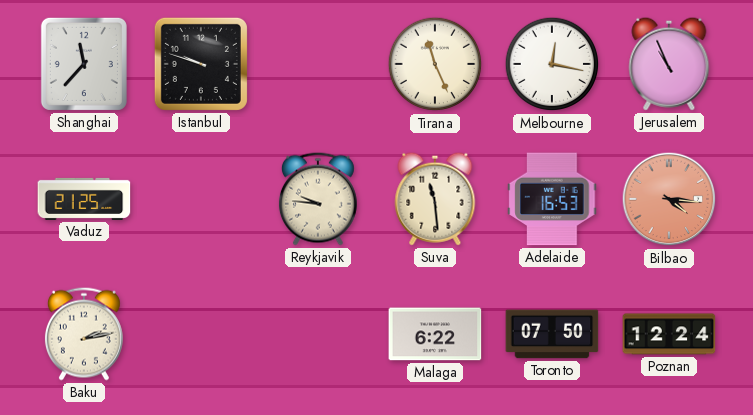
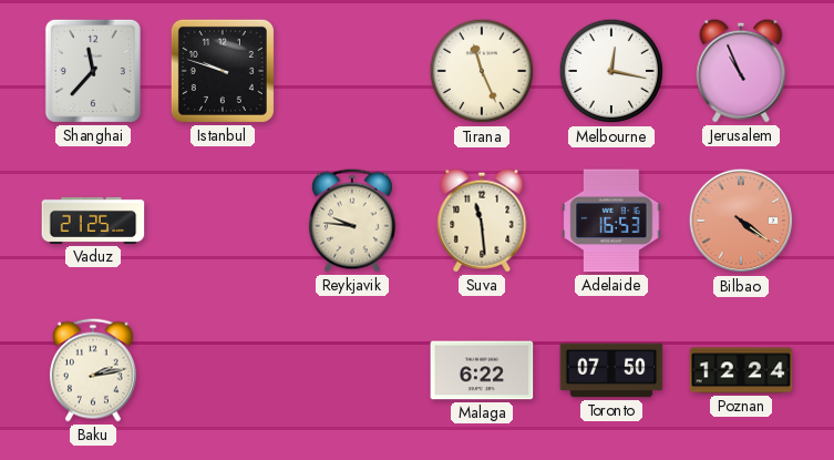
Bilbao: 4:16 -> 4:21 (741, 221)
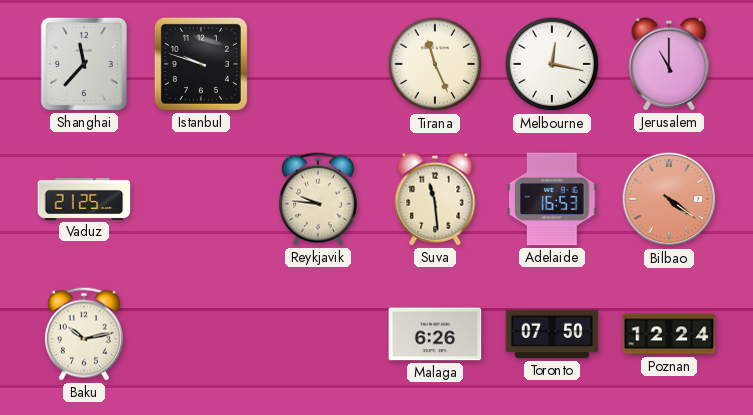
Jerusalem: 10:56 -> 11:00 (669, 64)
Baku: 2:13 -> 10:13 (84, 334)
Malaga: 6:22 -> 6:26 (435, 334)
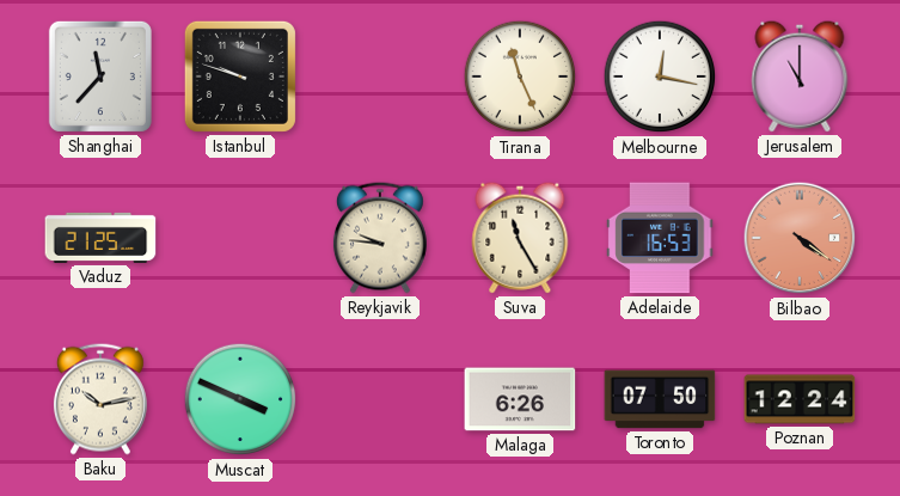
Suva: 11:29 -> 11:25 (520, 238)
Muscat: none -> 3:49 (240, 399)
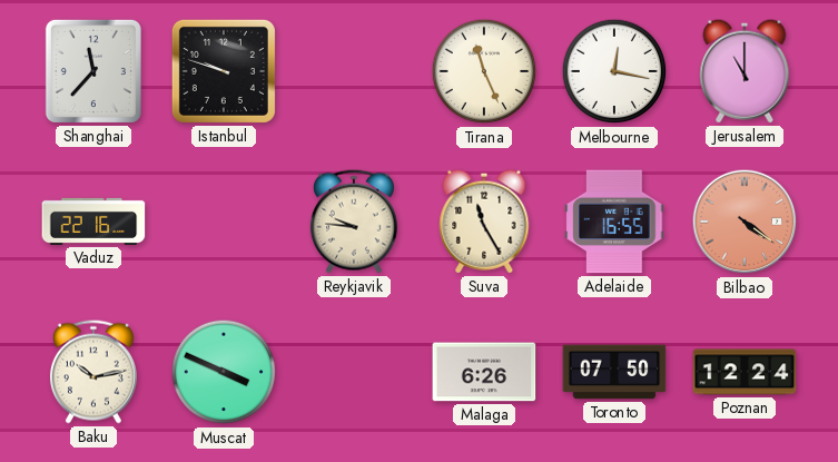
Vaduz: 21:25 -> 22:16 (93, 222)
Adelaide: 16:53 -> 16:55 (614, 222)
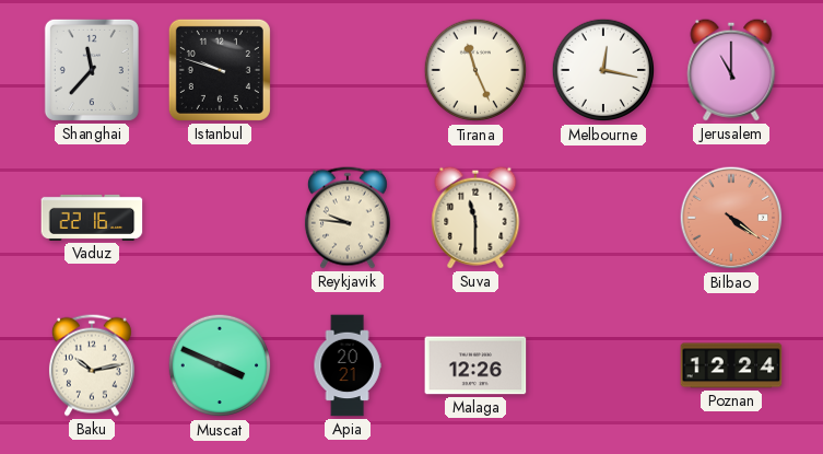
Suva: 11:25 -> 11:30 (475, 218)
Adelaide: 16:55 -> none (614, 222)
Apia: none -> 20:21 (348, 365)
Malaga: 6:26 -> 12:26 (475, 365)
Toronto: 07:50 -> none (614, 372)
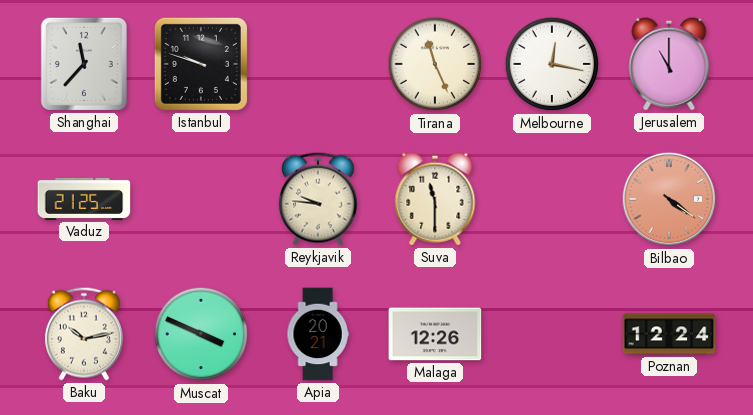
Vaduz: 22:16 -> 21:25 (84, 199)
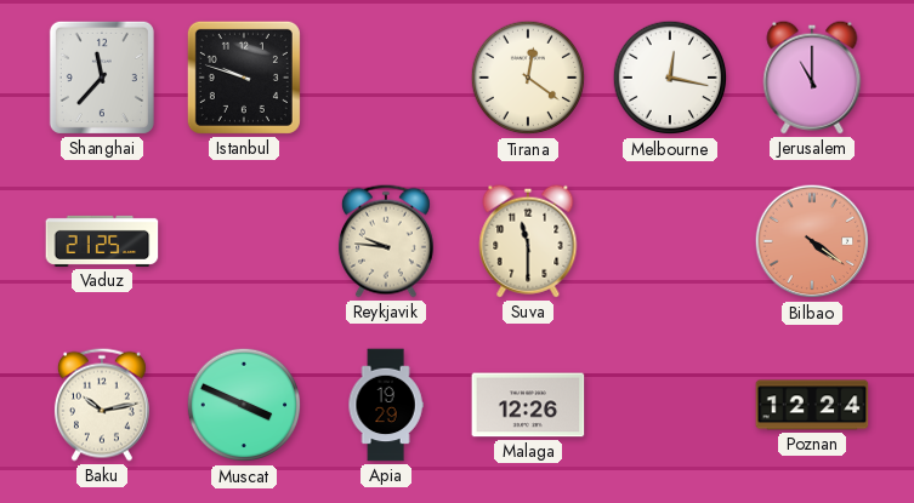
Tirana: 11:26 -> 12:21 (528, 78)
Apia: 20:21 -> 19:29 (386, 405)
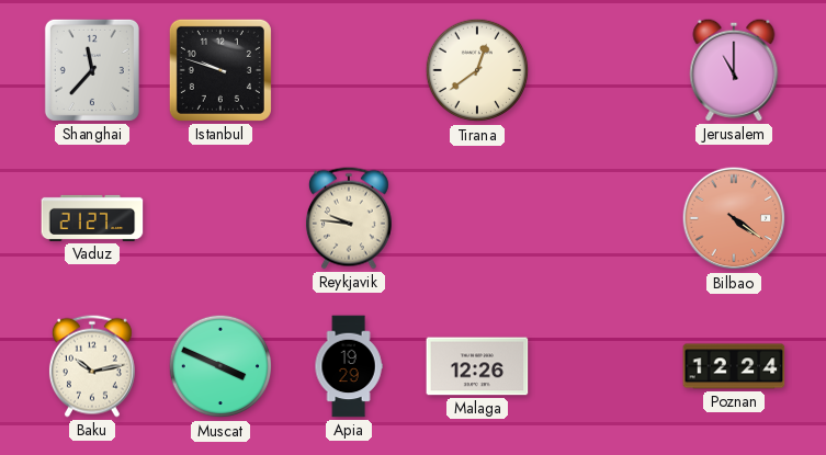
Tirana: 12:21 -> 12:39 (477, 70)
Melbourne: 12:17 -> none (670, 78)
Vaduz: 21:25 -> 21:27 (92, 218)
Suva: 11:30 -> none (528, 241)
